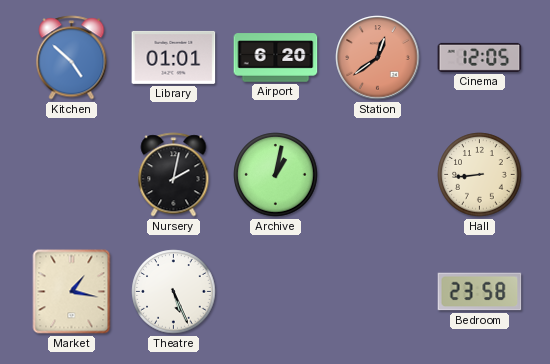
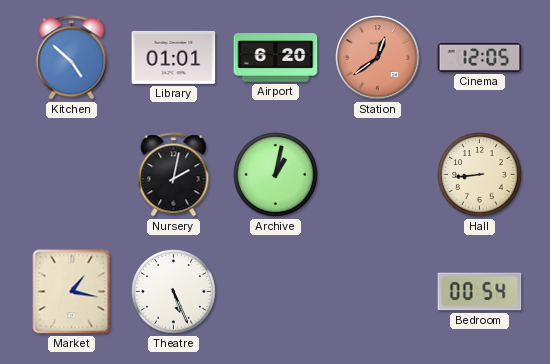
Bedroom: 23:58 -> 00:54 (480, 292)
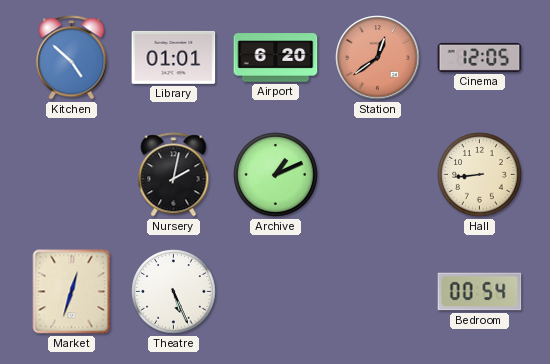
Archive: 1:02 -> 1:11 (276, 175)
Market: 1:17 -> 12:33 (72, 292)
